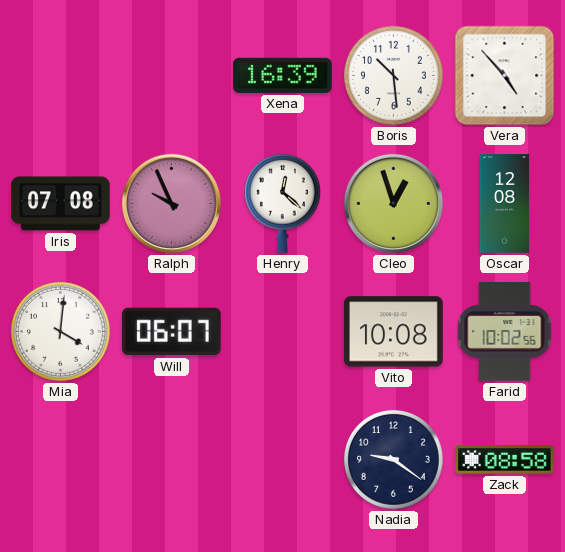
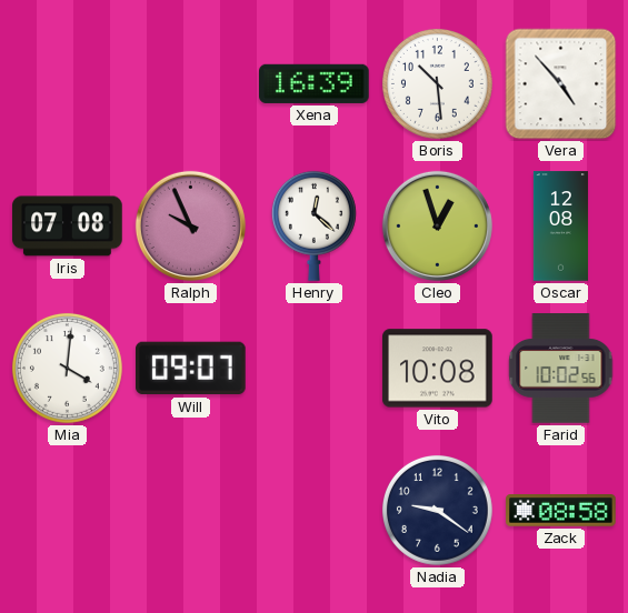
Will: 06:07 -> 09:07 (191, 369)
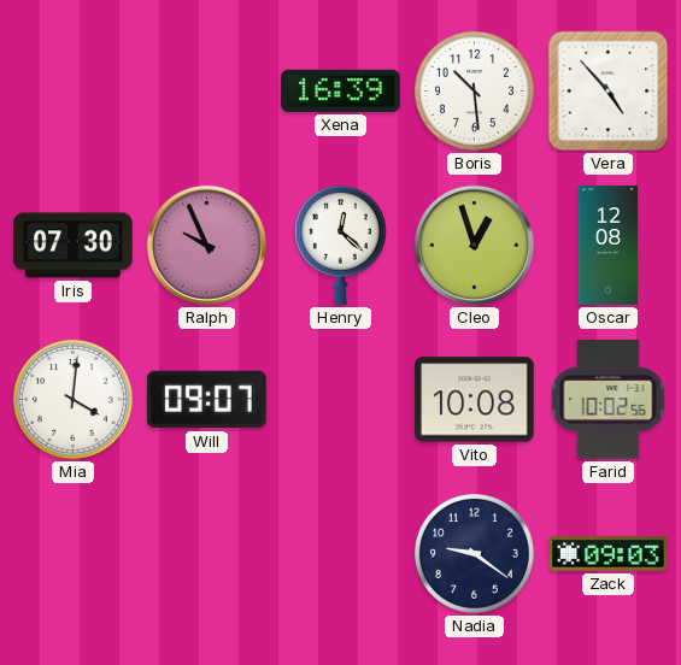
Iris: 07:08 -> 07:30 (74, 246)
Zack: 08:58 -> 09:03 (609, 554)
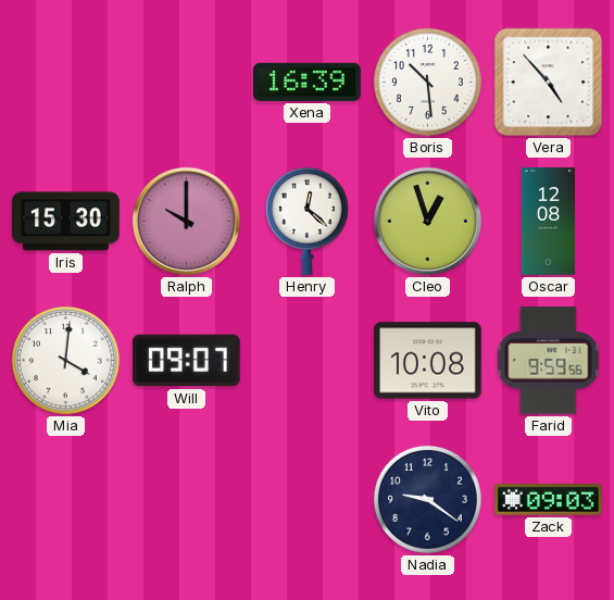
Iris: 07:30 -> 15:30 (66, 222)
Ralph: 9:56 -> 10:00 (186, 221)
Farid: 10:02 -> 9:59 (549, 361)
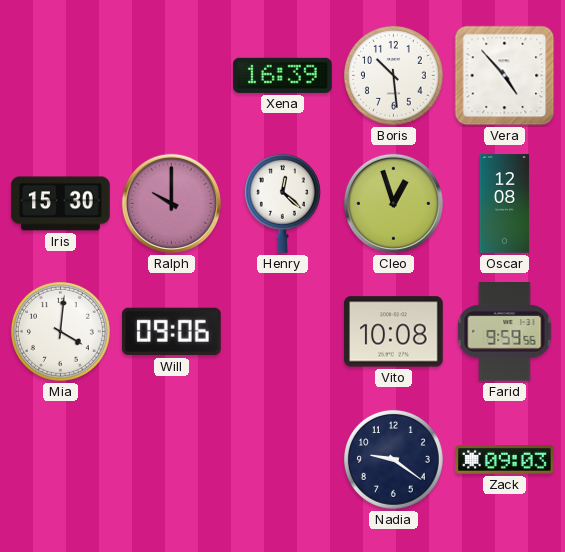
Will: 09:07 -> 09:06 (172, 332)
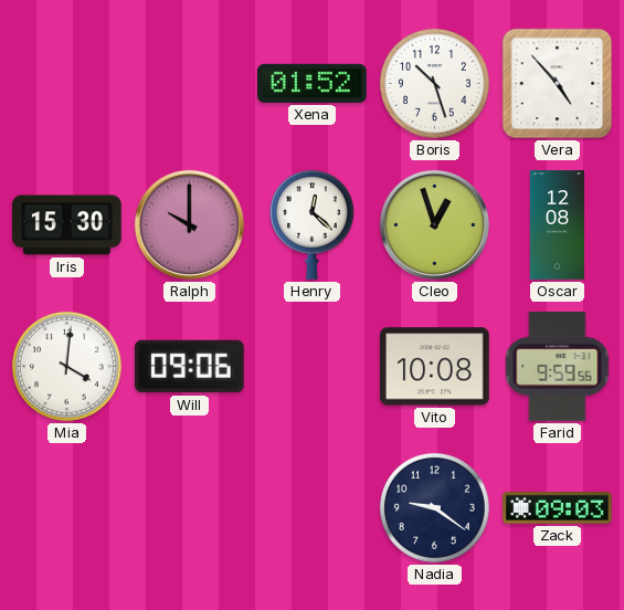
Xena: 16:39 -> 01:52 (313, 83)
Boris: 10:29 -> 10:27 (434, 83)
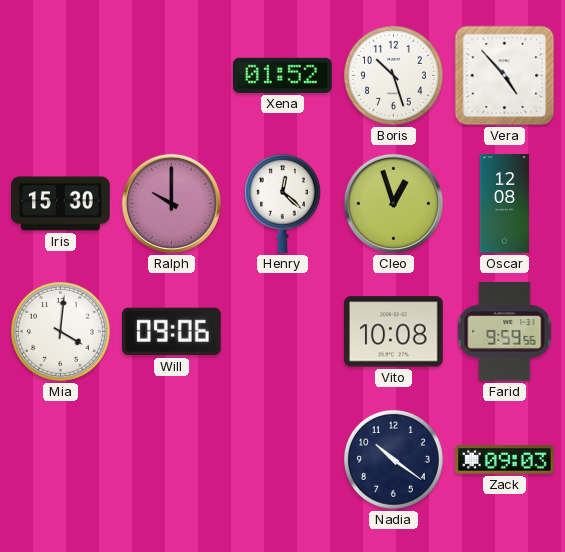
Nadia: 9:21 -> 10:21 (393, 459)
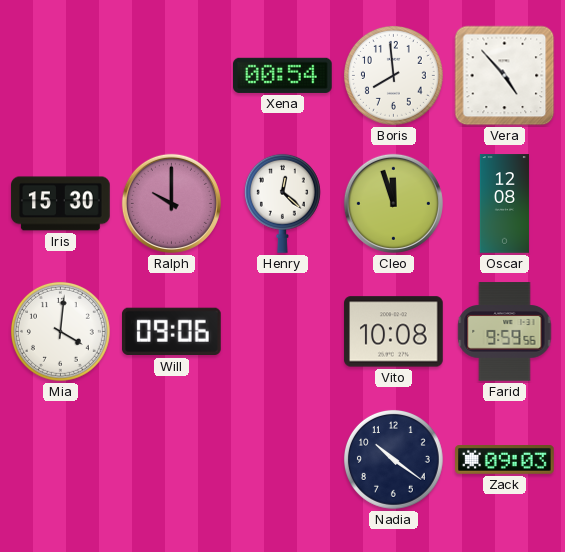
Xena: 01:52 -> 00:54 (283, 75)
Boris: 10:27 -> 7:59 (393, 75)
Cleo: 12:57 -> 11:57 (393, 203)
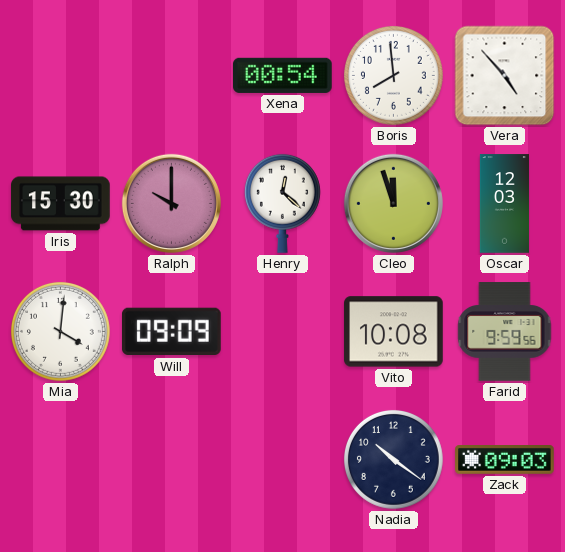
Oscar: 12:08 -> 12:03 (504, 204)
Will: 09:06 -> 09:09 (172, 332)
